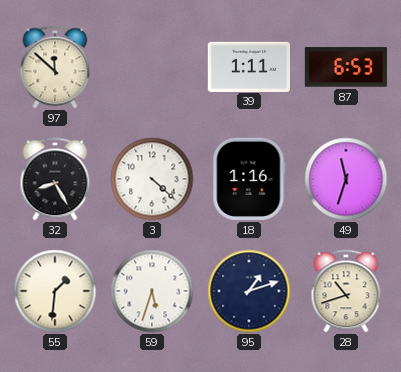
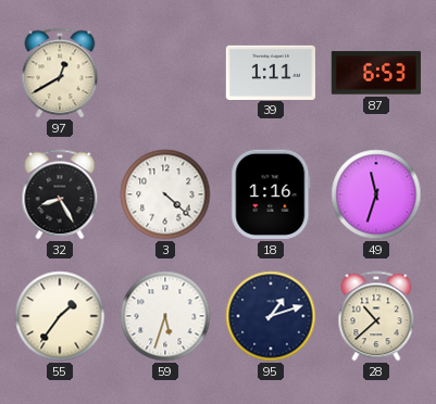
97: 11:52 -> 12:40 (60, 73)
55: 1:31 -> 1:36 (60, 316)
28: 10:42 -> 10:38 (376, 316)
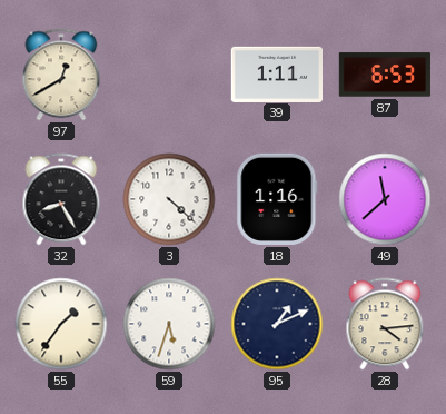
49: 11:33 -> 11:38 (385, 199)
95: 1:12 -> 1:11 (277, 324)
28: 10:38 -> 4:14 (385, 324)
